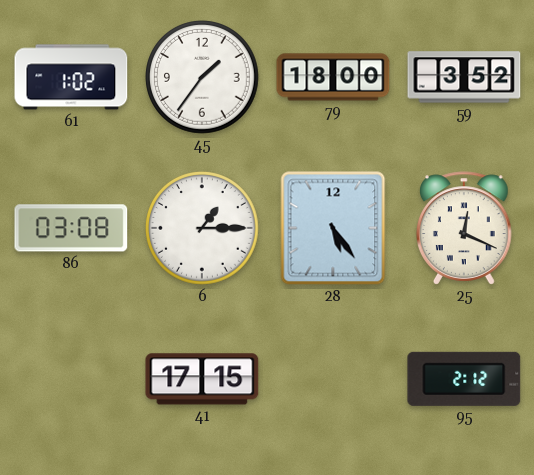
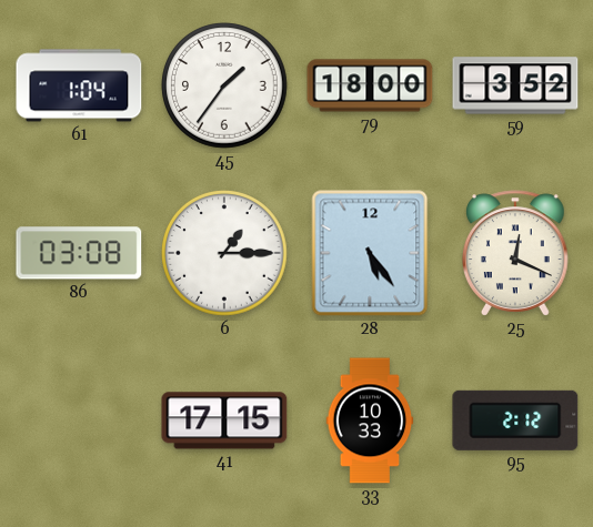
61: 1:02 -> 1:04 (79, 85)
33: none -> 10:33 (370, 420)
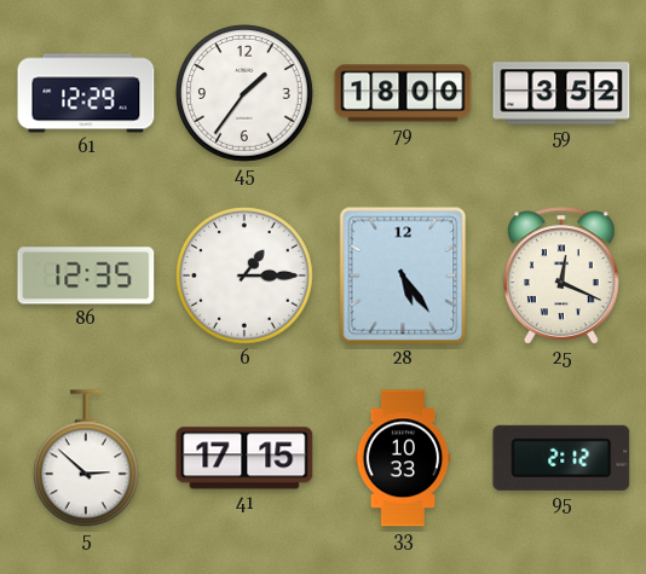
61: 1:04 -> 12:29 (86, 93)
86: 03:08 -> 12:35 (86, 276)
5: none -> 2:52 (86, 458)
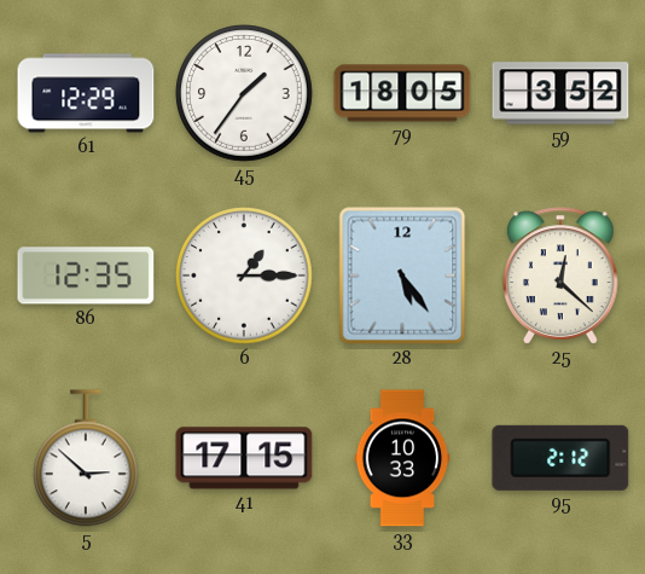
79: 18:00 -> 18:05 (402, 93)
25: 12:19 -> 12:22 (562, 276)
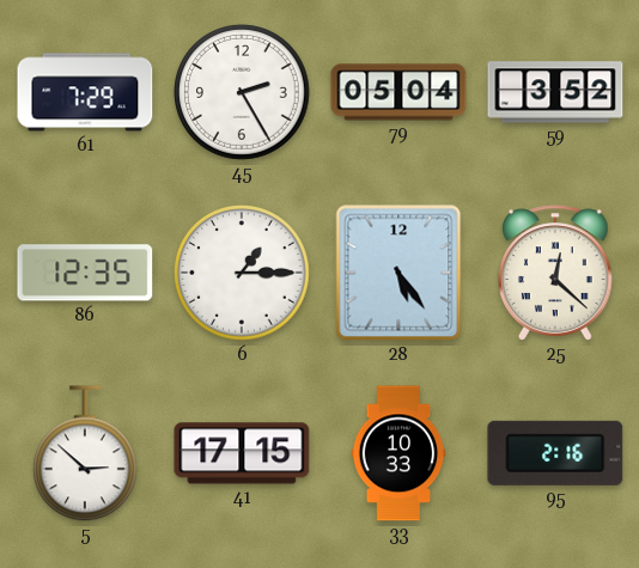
61: 12:29 -> 7:29 (85, 92)
45: 1:36 -> 2:25 (243, 93)
79: 18:05 -> 05:04 (398, 92)
95: 2:12 -> 2:16 (555, 453)
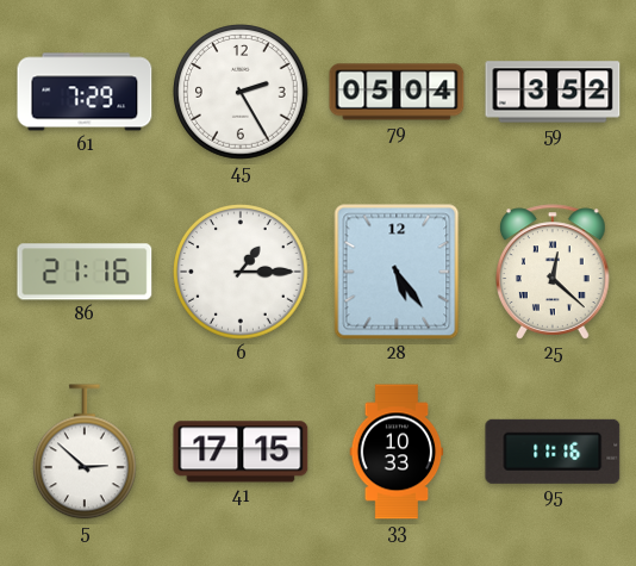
86: 12:35 -> 21:16 (85, 272)
95: 2:16 -> 11:16 (553, 452)
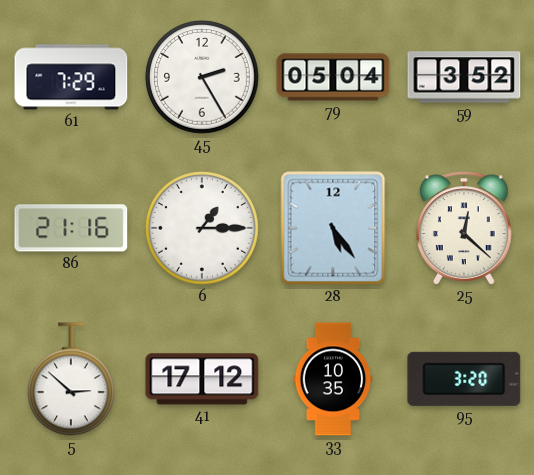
41: 17:15 -> 17:12 (202, 379)
33: 10:33 -> 10:35 (333, 379)
95: 11:16 -> 3:20 (464, 379)
